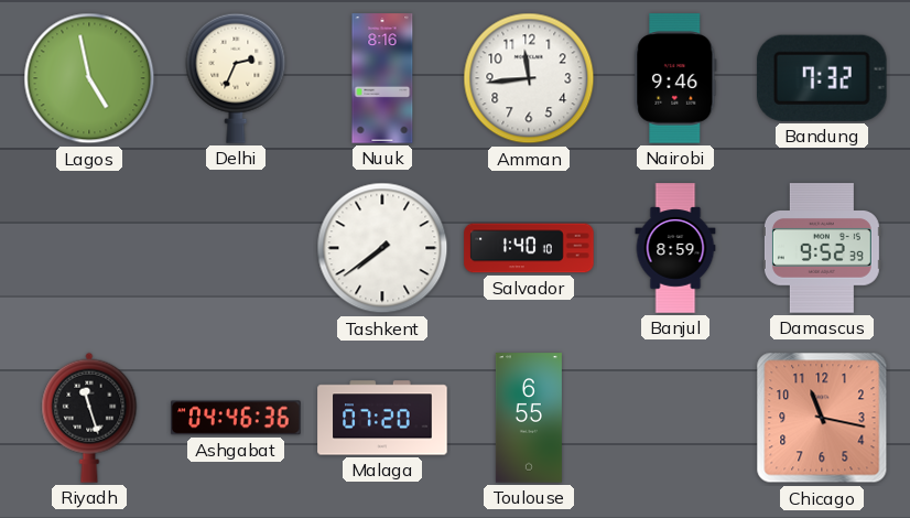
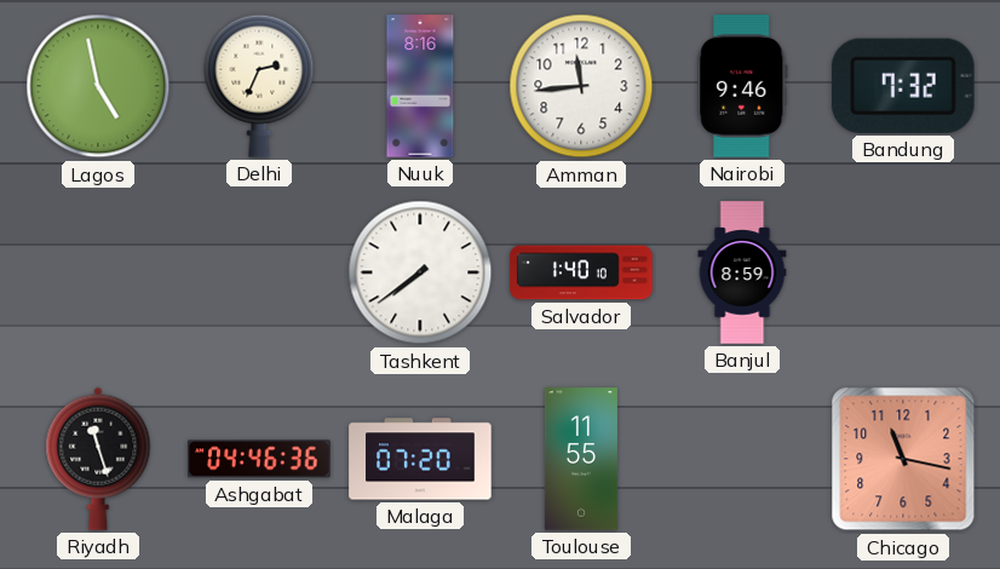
Damascus: 9:52 -> none (822, 248)
Toulouse: 6:55 -> 11:55 (581, 459)
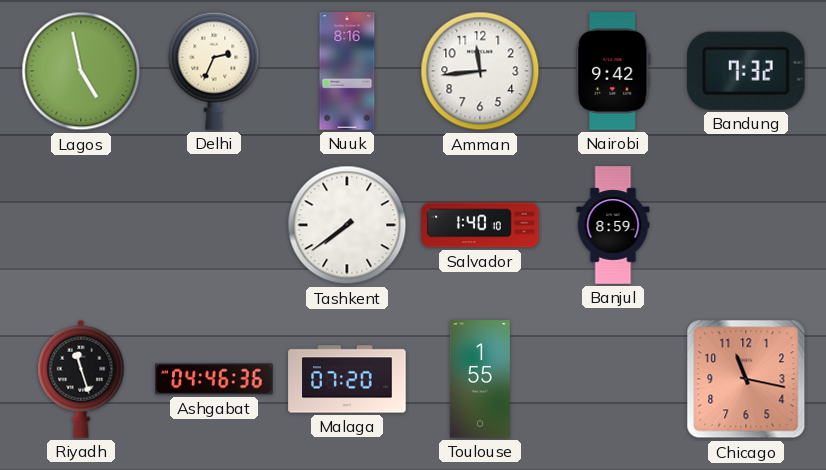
Nairobi: 9:46 -> 9:42 (613, 71)
Toulouse: 11:55 -> 1:55 (480, 379)
